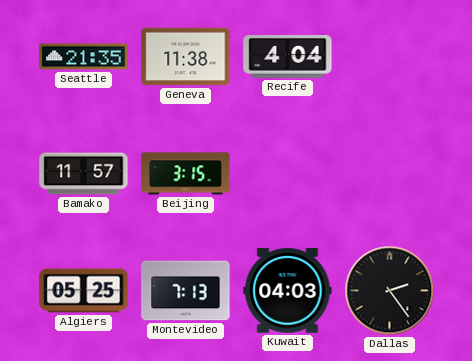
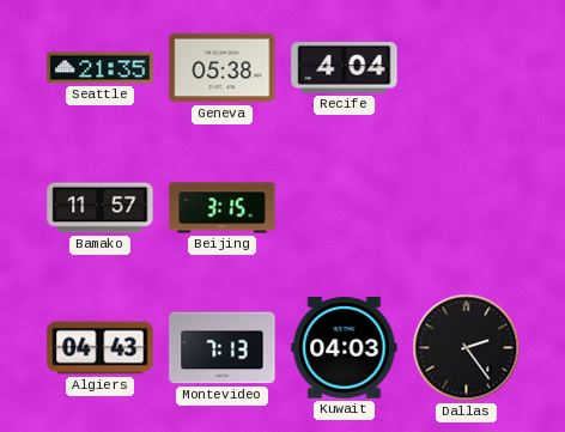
Geneva: 11:38 -> 05:38 (223, 68)
Algiers: 05:25 -> 04:43 (101, 348)
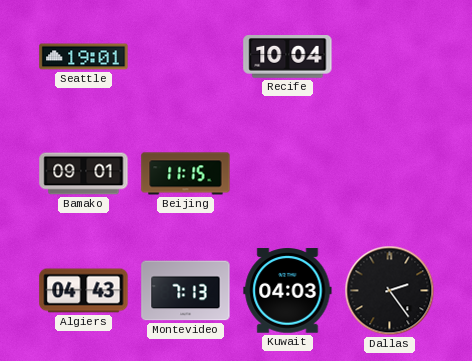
Seattle: 21:35 -> 19:01 (84, 57)
Geneva: 05:38 -> none (223, 68)
Recife: 4:04 -> 10:04 (288, 57)
Bamako: 11:57 -> 09:01 (84, 174)
Beijing: 3:15 -> 11:15 (186, 174)
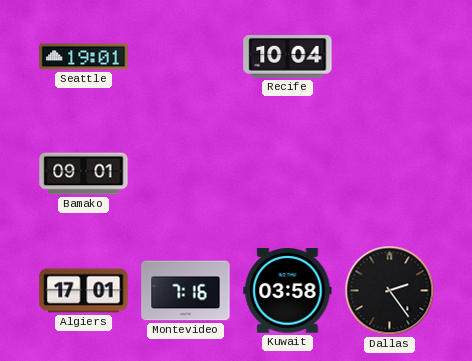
Beijing: 11:15 -> none (186, 174)
Algiers: 04:43 -> 17:01 (84, 291)
Montevideo: 7:13 -> 7:16 (186, 291)
Kuwait: 04:03 -> 03:58 (288, 291)
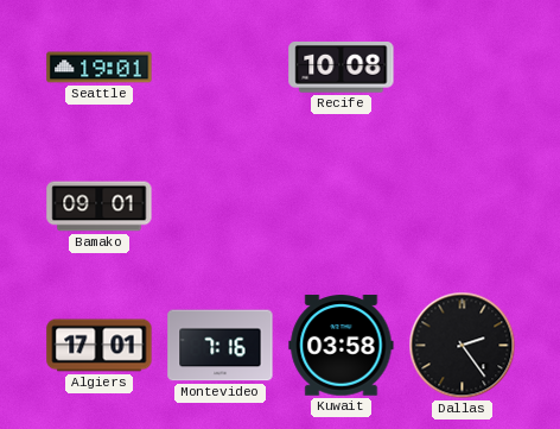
Recife: 10:04 -> 10:08 (342, 68)
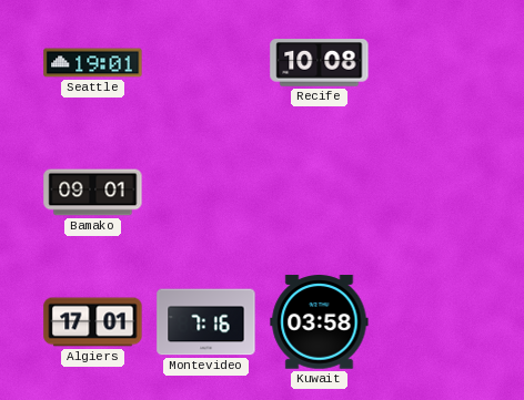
Dallas: 2:24 -> none (463, 346)
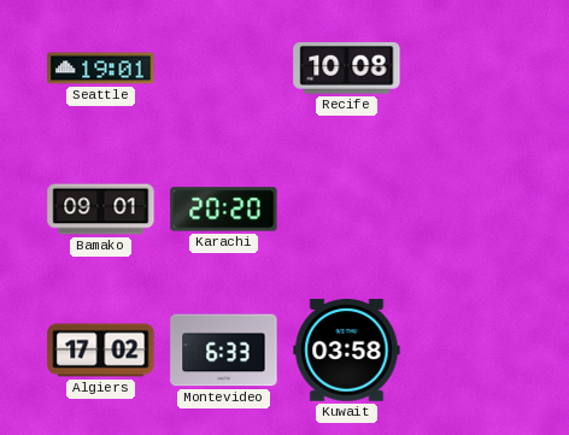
Karachi: none -> 20:20 (224, 210)
Algiers: 17:01 -> 17:02 (101, 351)
Montevideo: 7:16 -> 6:33 (224, 351)
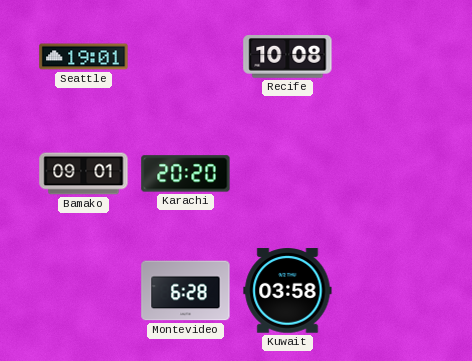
Algiers: 17:02 -> none (101, 351)
Montevideo: 6:33 -> 6:28 (186, 291)
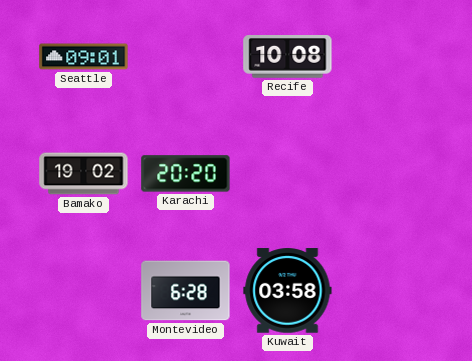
Seattle: 19:01 -> 09:01 (84, 57)
Bamako: 09:01 -> 19:02 (84, 174)
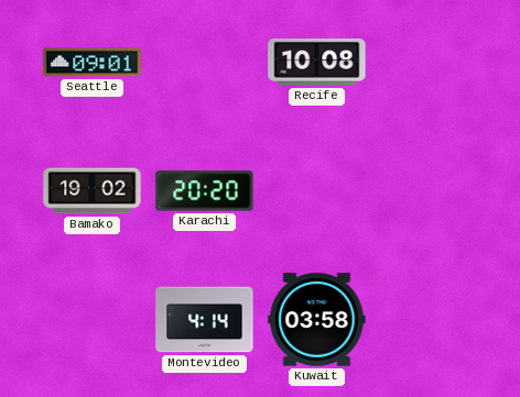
Montevideo: 6:28 -> 4:14 (205, 320)
